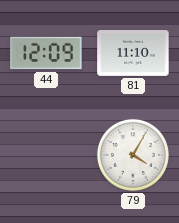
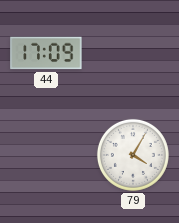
44: 12:09 -> 17:09 (46, 53)
81: 11:10 -> none (133, 54)
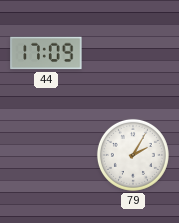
79: 4:05 -> 2:05 (133, 155)
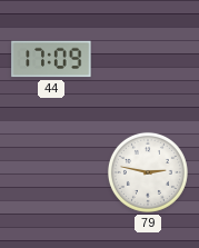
79: 2:05 -> 2:47 (148, 172)
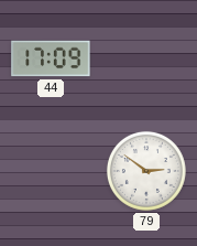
79: 2:47 -> 2:51 (146, 171)
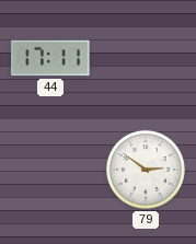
44: 17:09 -> 17:11 (50, 58)
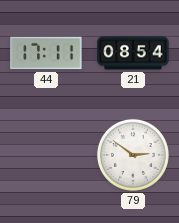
21: none -> 08:54 (133, 53)
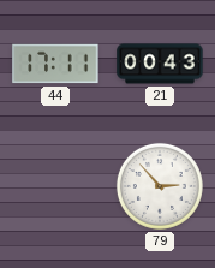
21: 08:54 -> 00:43 (160, 64)
79: 2:51 -> 2:53 (160, 186)
